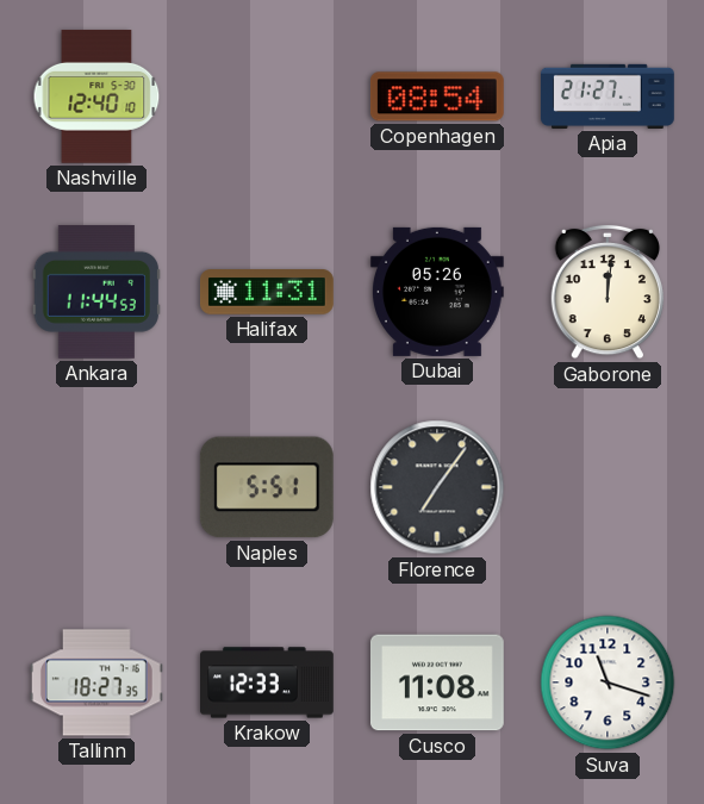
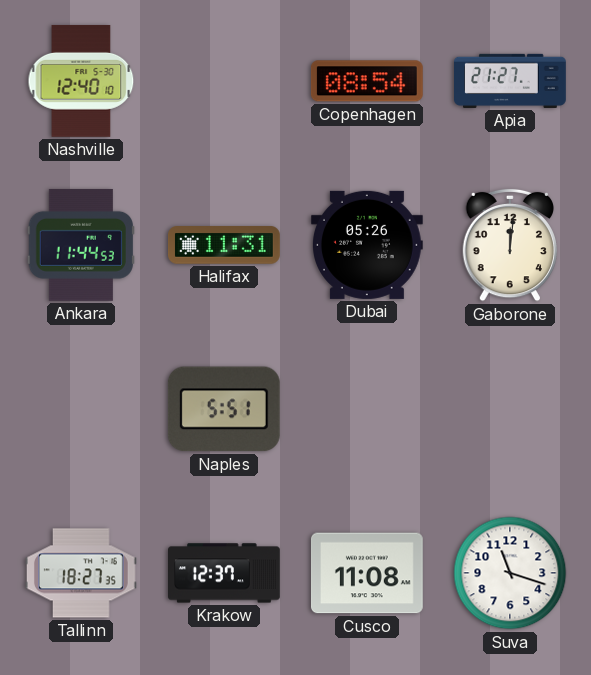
Florence: 7:06 -> none (437, 487)
Krakow: 12:33 -> 12:37 (225, 573)
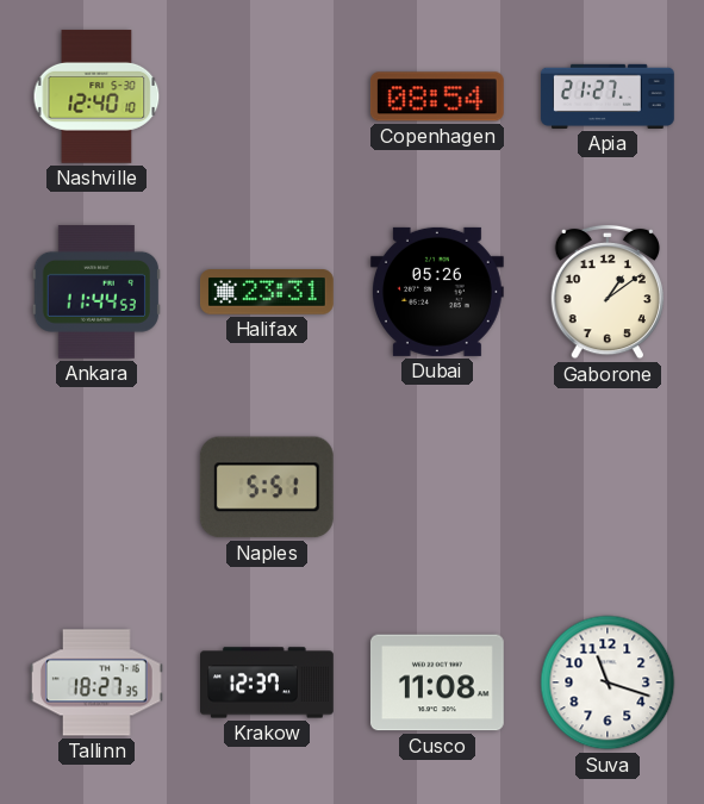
Halifax: 11:31 -> 23:31 (268, 292)
Gaborone: 12:01 -> 1:09 (606, 292)
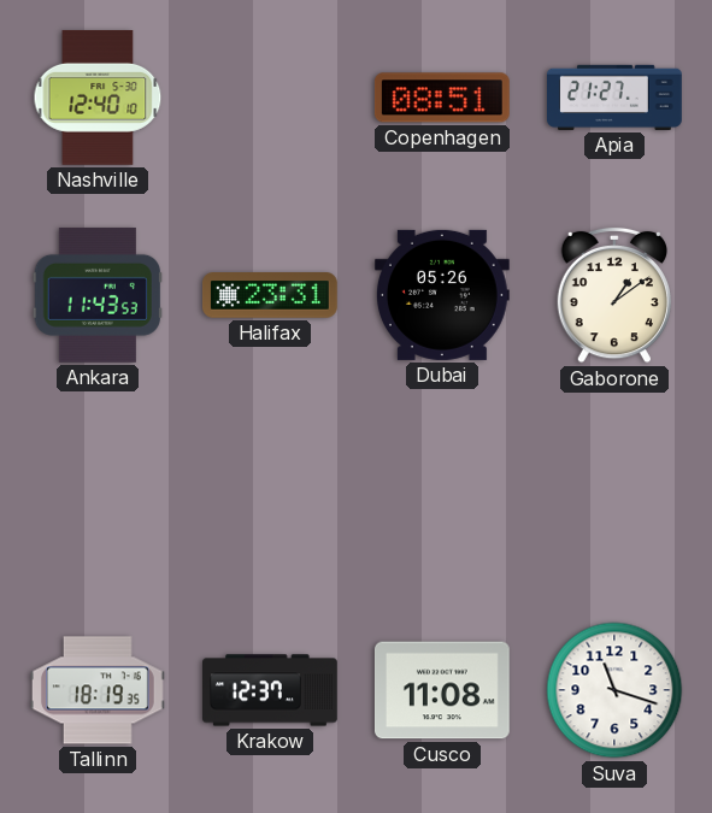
Copenhagen: 08:54 -> 08:51 (442, 98)
Ankara: 11:44 -> 11:43 (98, 295)
Naples: 5:51 -> none (267, 487)
Tallinn: 18:27 -> 18:19 (98, 690)
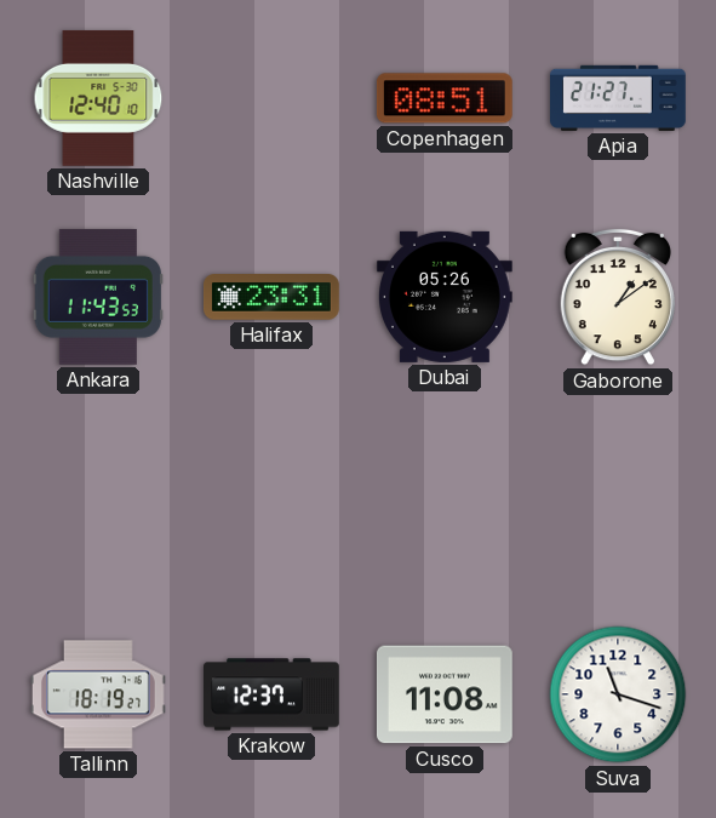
Tallinn: 18:19:35 -> 18:19:27 (98, 694)
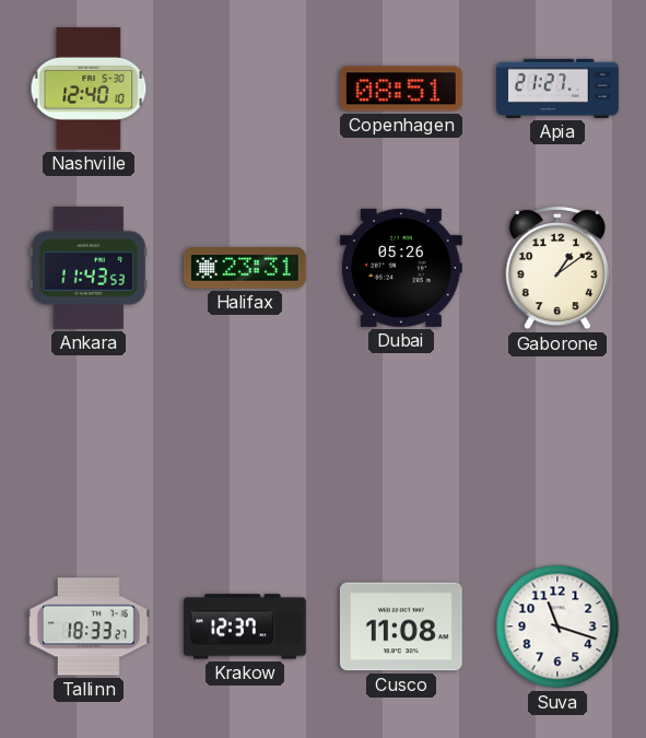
Tallinn: 18:19 -> 18:33 (89, 626)
